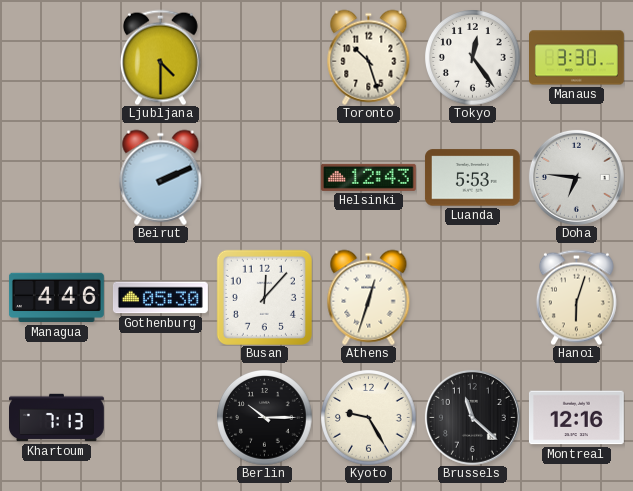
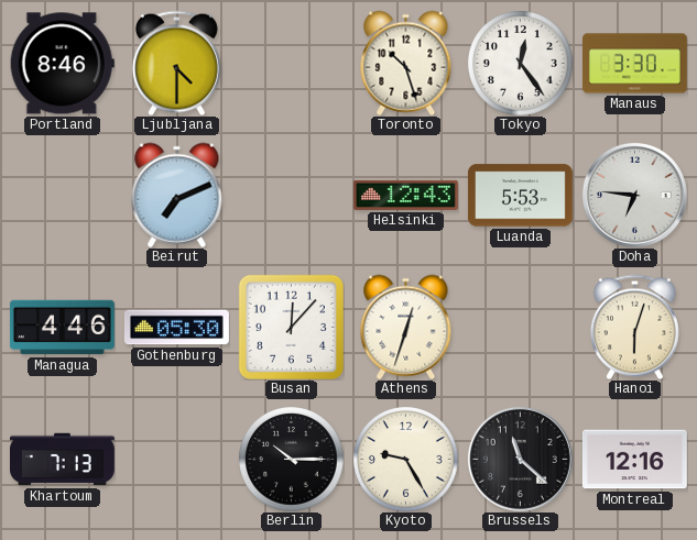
Portland: none -> 8:46 (62, 64)
Beirut: 2:11 -> 7:11 (177, 195)
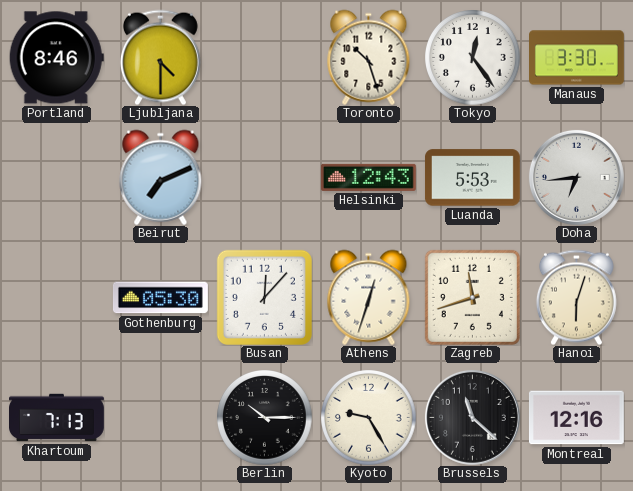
Doha: 6:46 -> 6:44 (576, 177)
Managua: 4:46 -> none (62, 328)
Zagreb: none -> 11:42 (472, 297)
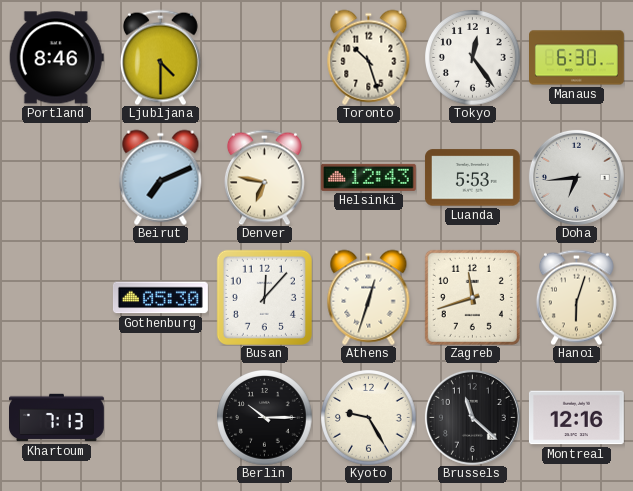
Manaus: 3:30 -> 6:30 (577, 58)
Denver: none -> 6:47 (264, 177)
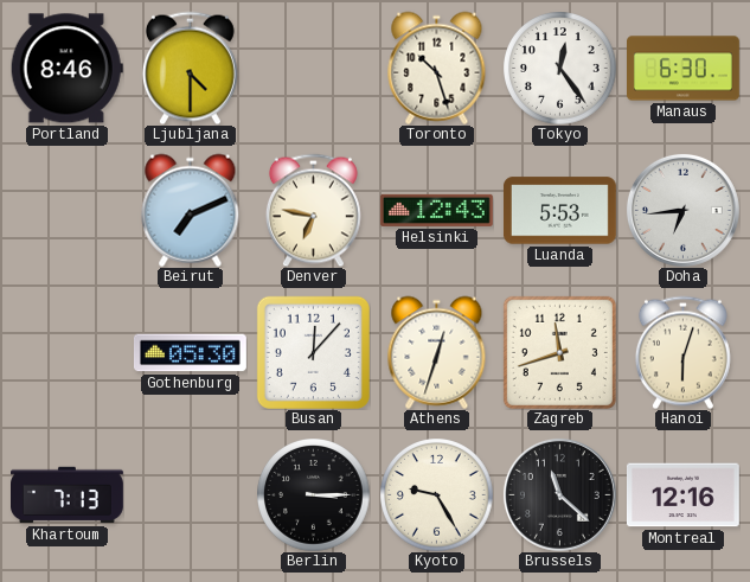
Berlin: 10:15 -> 3:15 (313, 494)
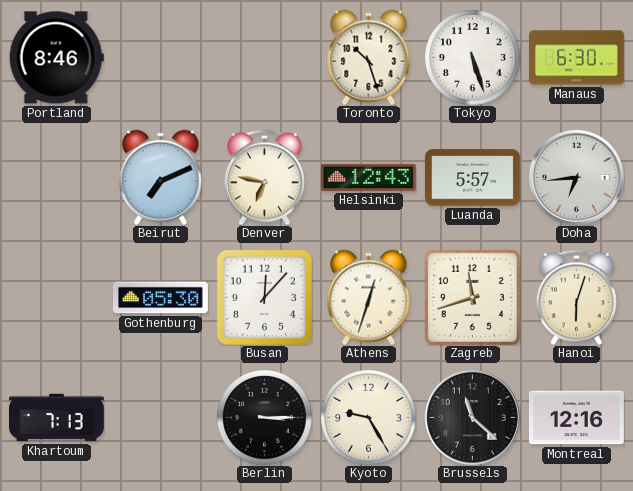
Ljubljana: 4:30 -> none (190, 68)
Tokyo: 12:24 -> 5:27 (472, 57)
Luanda: 5:53 -> 5:57 (472, 178)
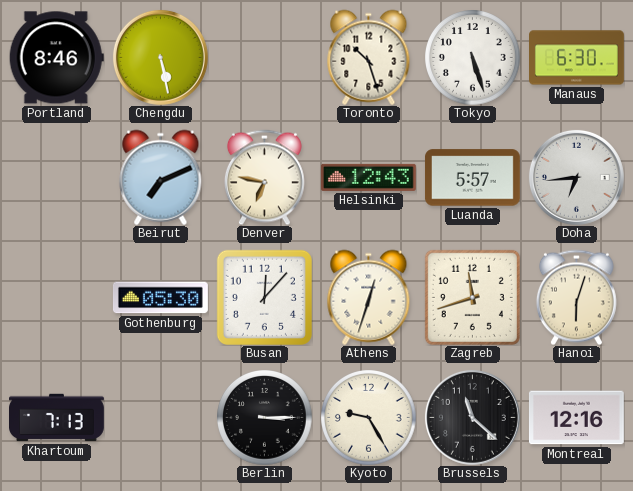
Chengdu: none -> 5:28 (160, 57)
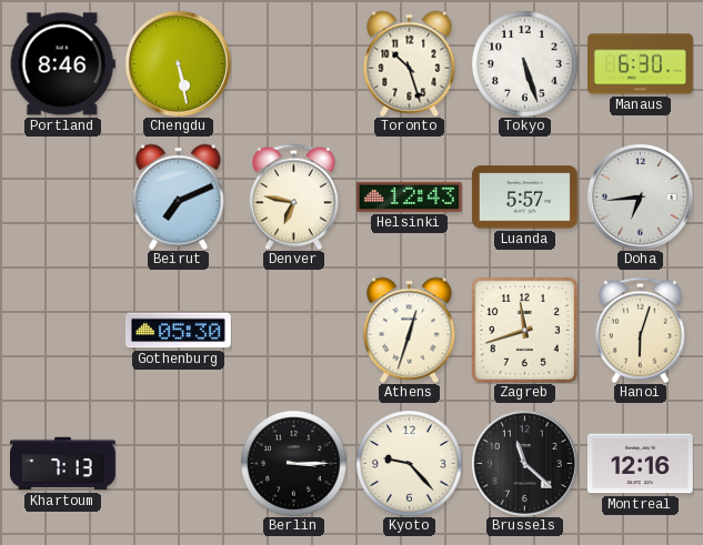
Busan: 12:07 -> none (264, 297)
Kyoto: 9:25 -> 9:23 (409, 463)
